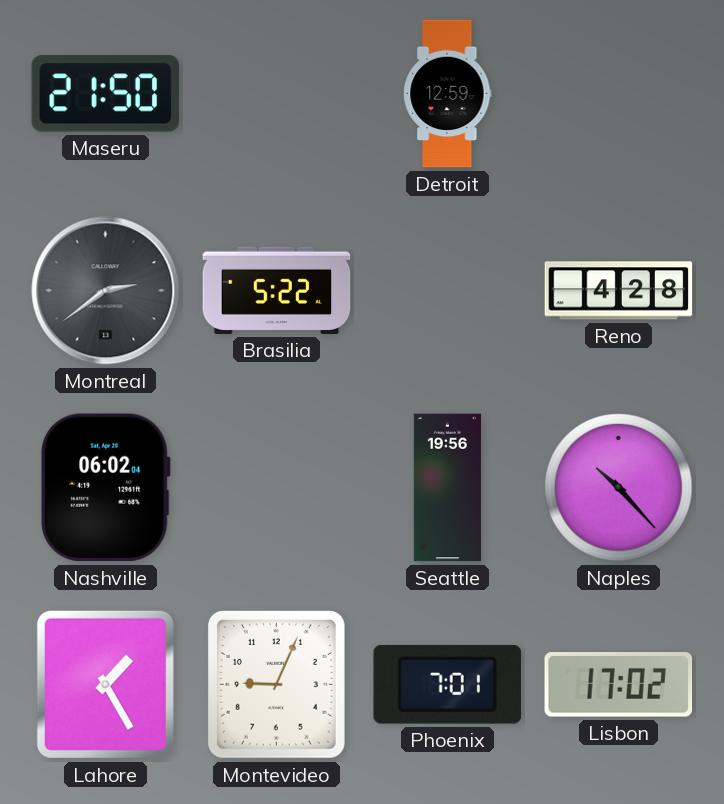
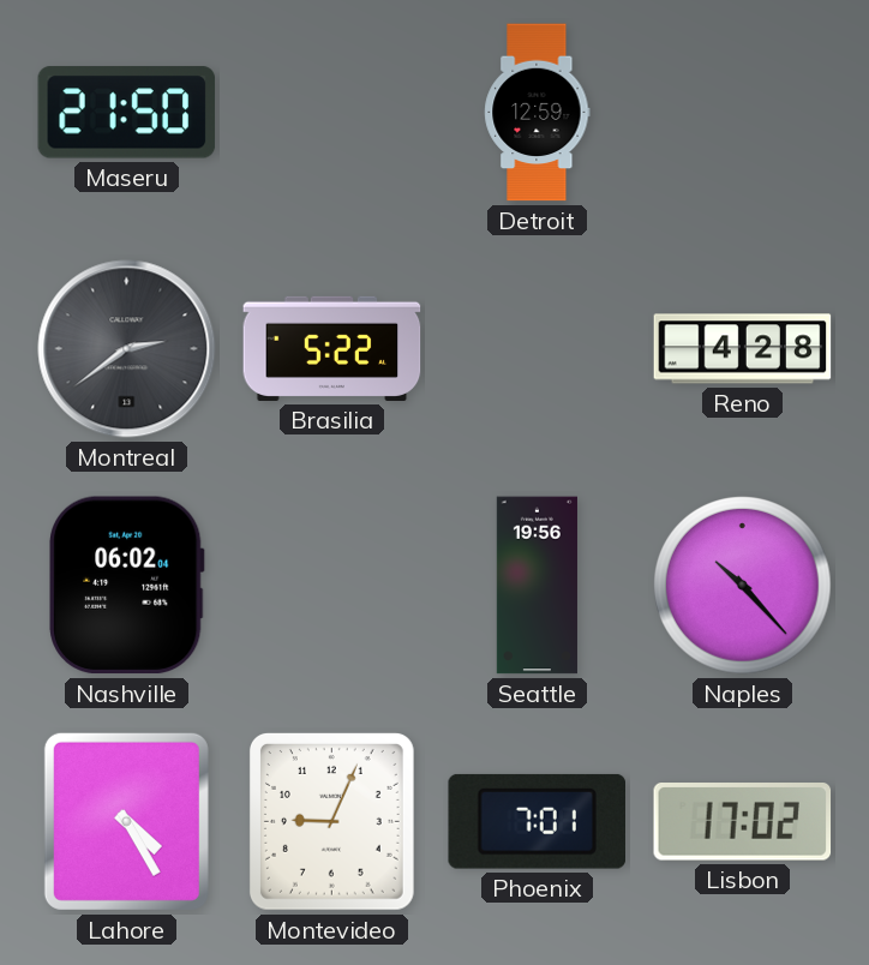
Lahore: 1:25 -> 4:25 (126, 821)
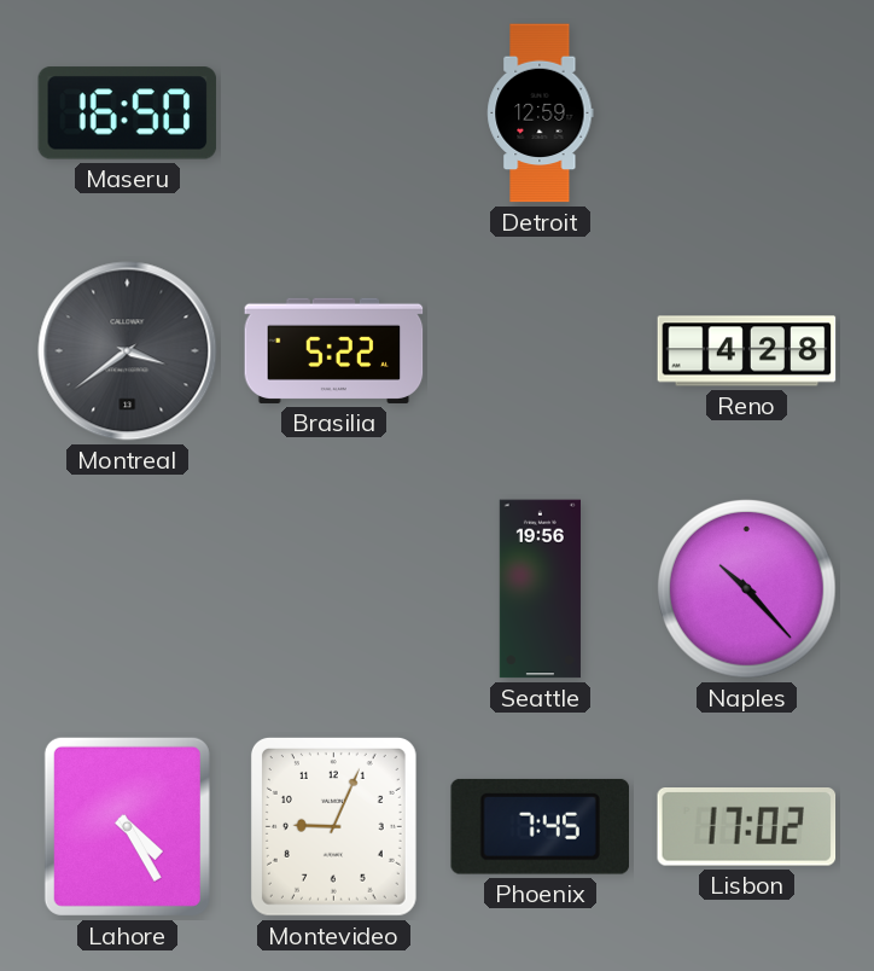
Maseru: 21:50 -> 16:50 (128, 114)
Montreal: 2:39 -> 3:39 (128, 351)
Nashville: 06:02 -> none (126, 586)
Phoenix: 7:01 -> 7:45 (540, 826)
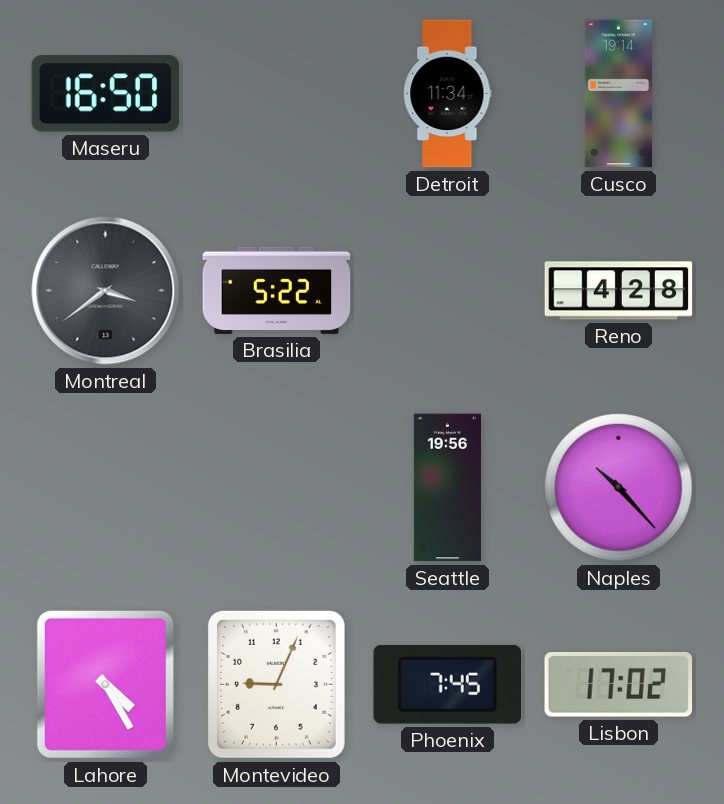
Detroit: 12:59 -> 11:34 (448, 94)
Cusco: none -> 19:14 (618, 94)
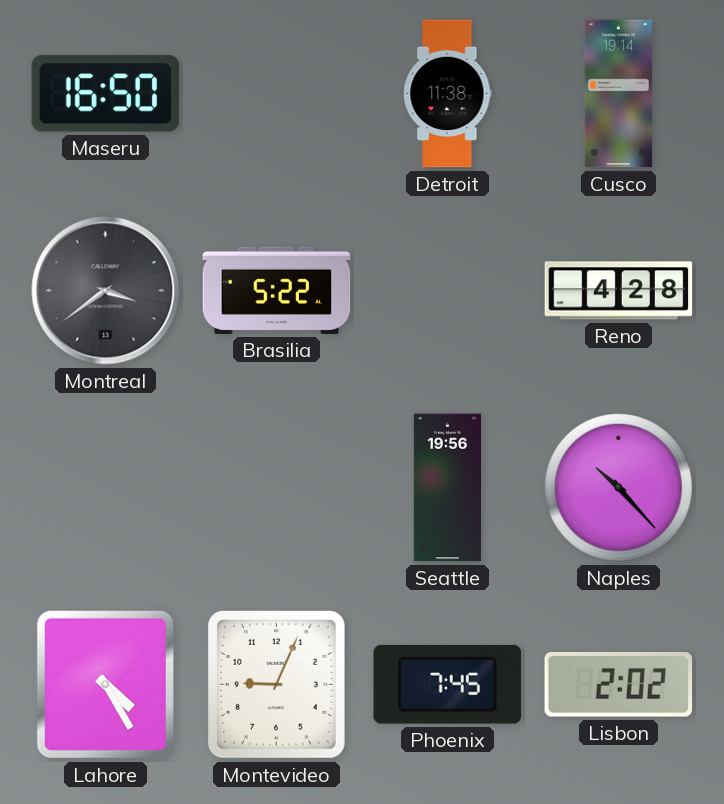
Detroit: 11:34 -> 11:38 (448, 94)
Lisbon: 17:02 -> 2:02 (619, 685)
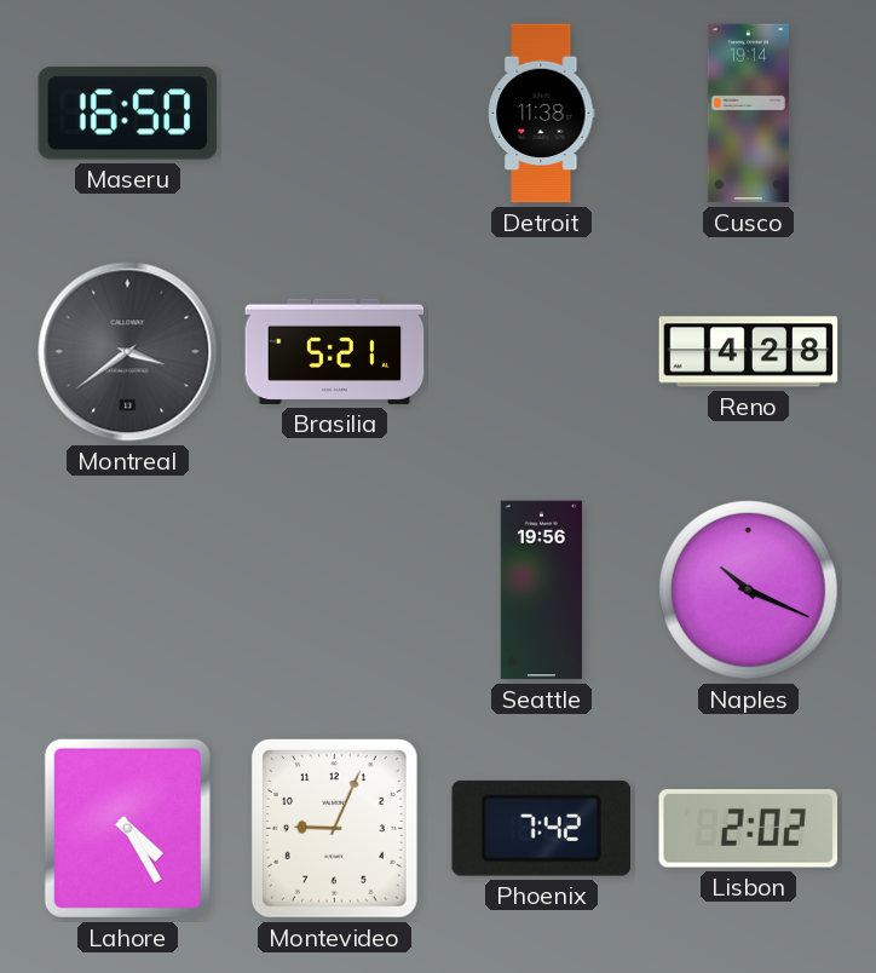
Brasilia: 5:22 -> 5:21 (335, 351)
Naples: 10:23 -> 10:19 (749, 591)
Phoenix: 7:45 -> 7:42 (541, 828)
